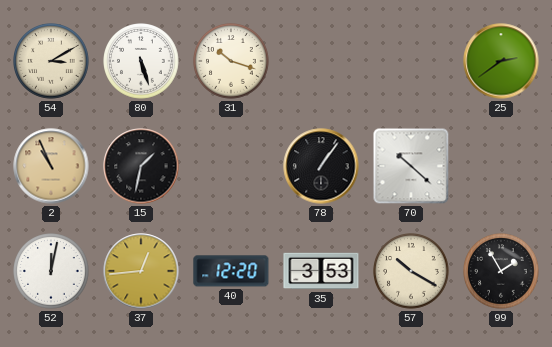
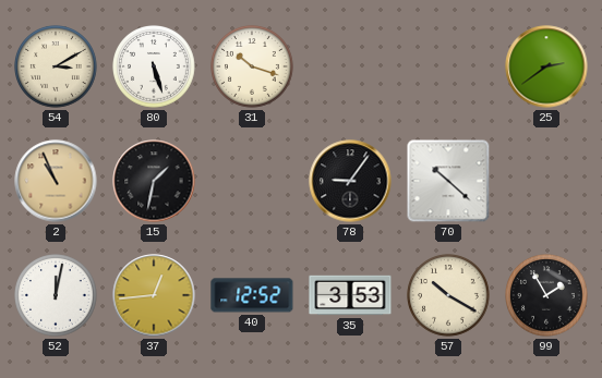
78: 1:06 -> 9:06 (350, 181)
40: 12:20 -> 12:52 (252, 295)
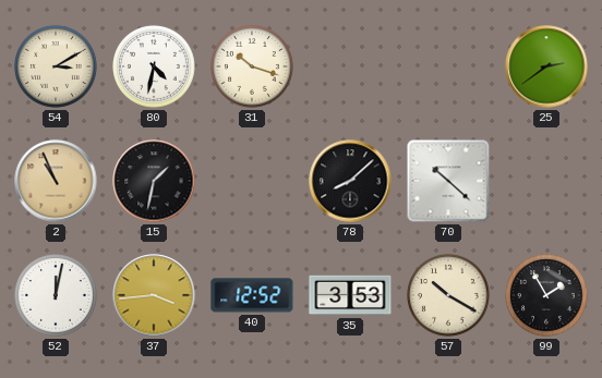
80: 5:27 -> 4:32 (155, 68)
78: 9:06 -> 8:08 (350, 181)
37: 12:44 -> 3:44 (154, 295)
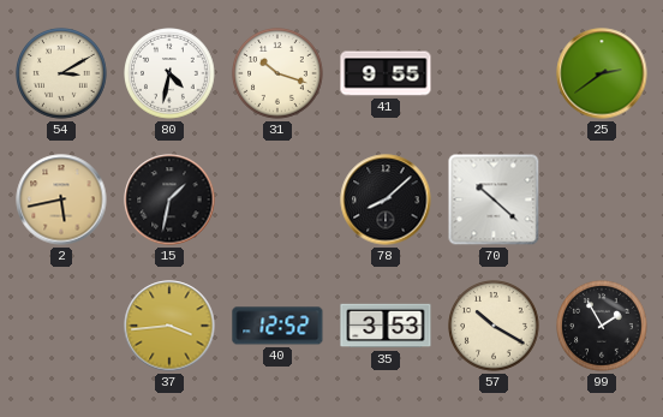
41: none -> 9:55 (386, 73)
2: 10:56 -> 5:43 (61, 199)
52: 12:02 -> none (57, 296)
